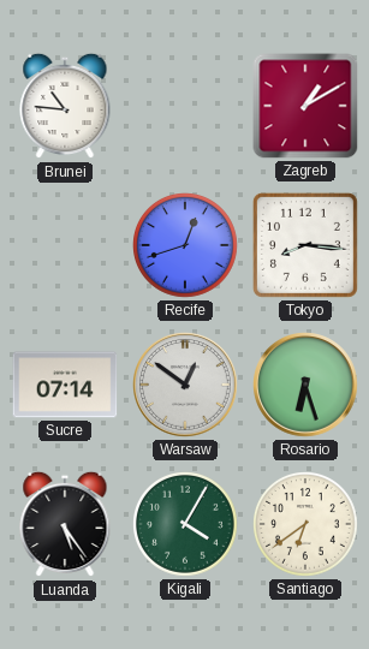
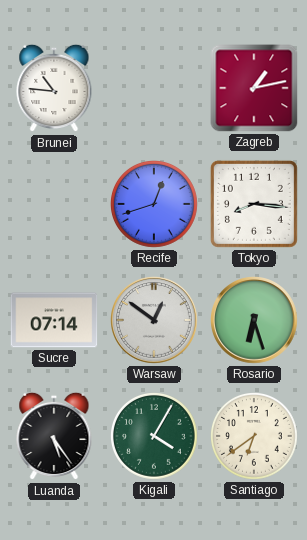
Zagreb: 1:10 -> 1:13 (254, 88)
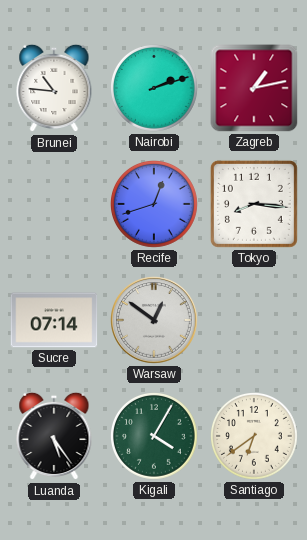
Nairobi: none -> 2:12 (155, 89)
Rosario: 6:27 -> none (255, 321)
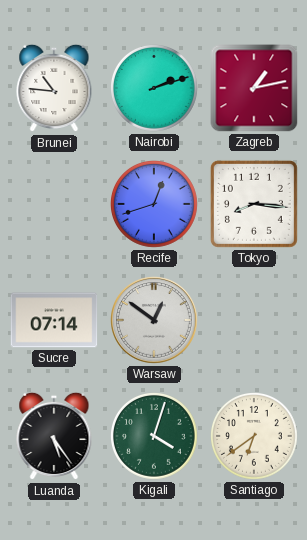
Kigali: 4:05 -> 4:03 (155, 437)
